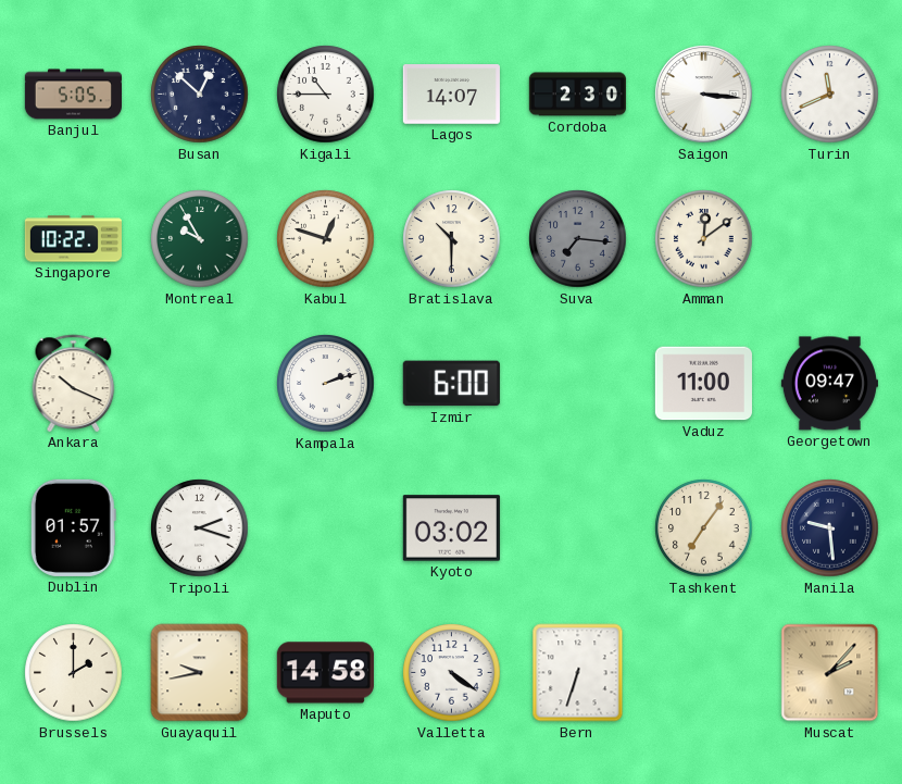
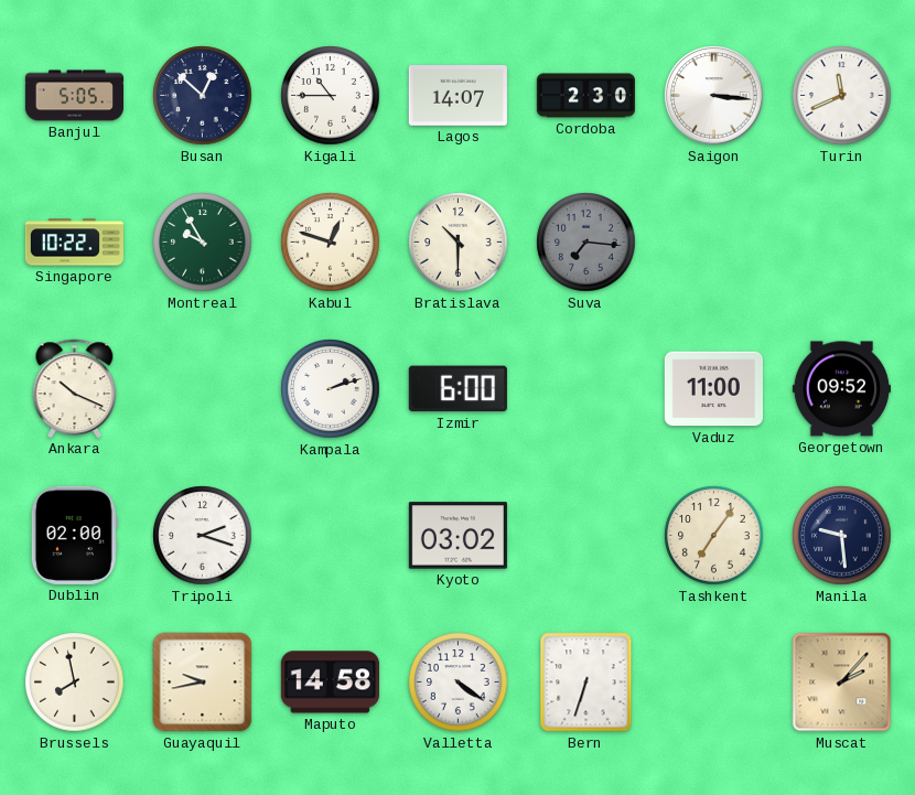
Amman: 12:09 -> none (704, 239)
Georgetown: 09:47 -> 09:52 (841, 389)
Dublin: 01:57 -> 02:00 (74, 535)
Brussels: 2:00 -> 7:58 (75, 683)
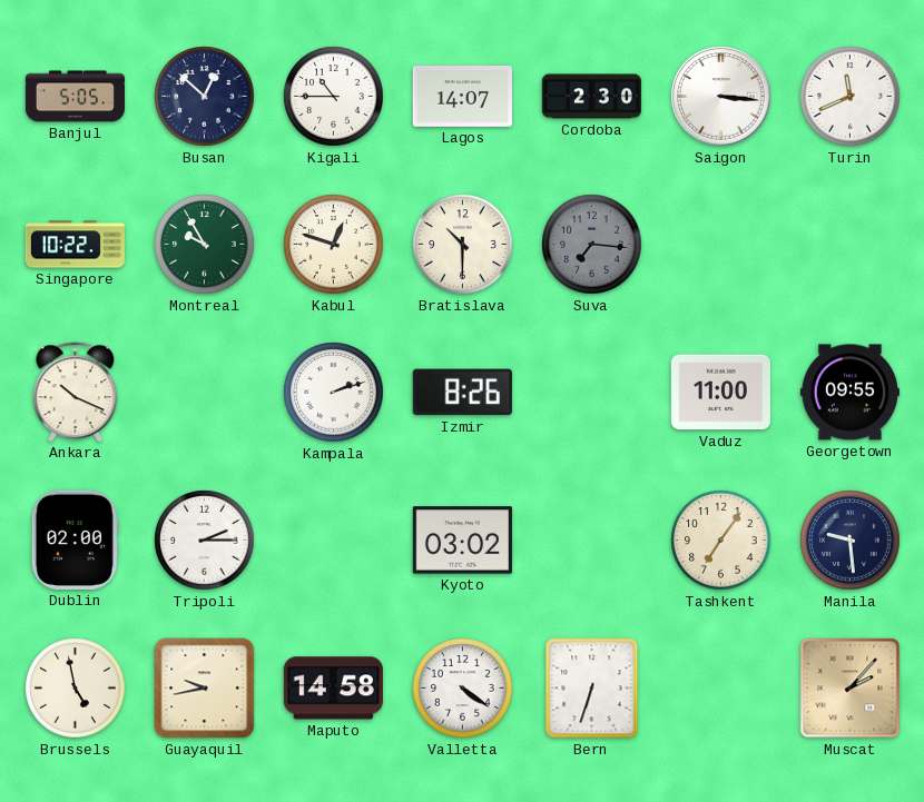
Izmir: 6:00 -> 8:26 (462, 393)
Georgetown: 09:52 -> 09:55 (849, 393)
Tripoli: 2:18 -> 2:15 (205, 541)
Brussels: 7:58 -> 4:58 (76, 689)
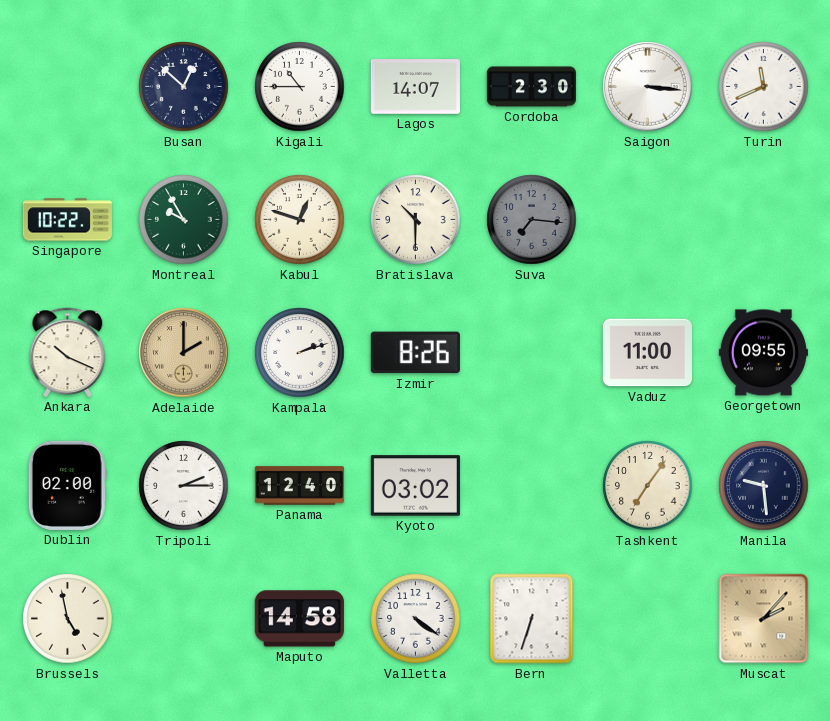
Banjul: 5:05 -> none (75, 97)
Adelaide: none -> 2:00 (184, 353)
Panama: none -> 12:40 (299, 486)
Guayaquil: 9:43 -> none (205, 689)
